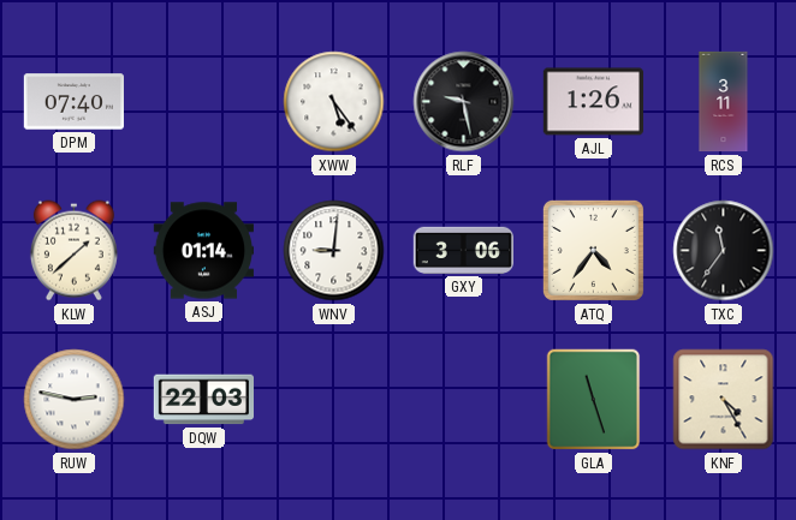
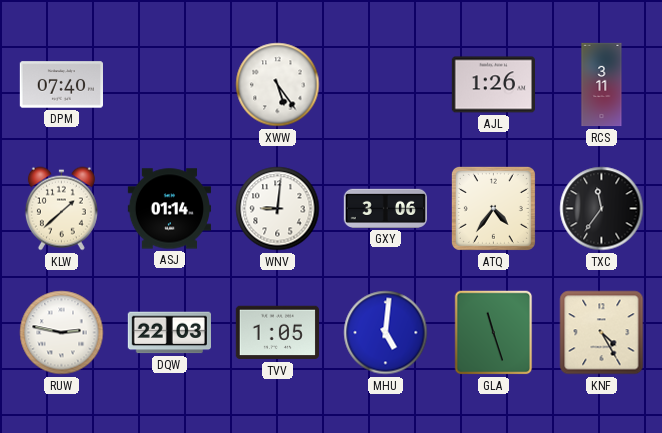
RLF: 9:28 -> none (464, 102)
TVV: none -> 1:05 (277, 333)
MHU: none -> 5:01 (386, 333)
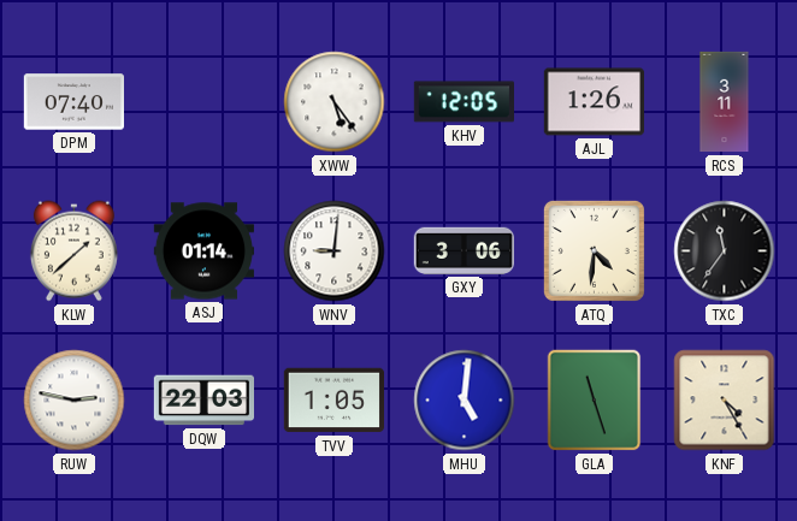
KHV: none -> 12:05 (464, 102)
ATQ: 4:36 -> 4:31 (594, 250)
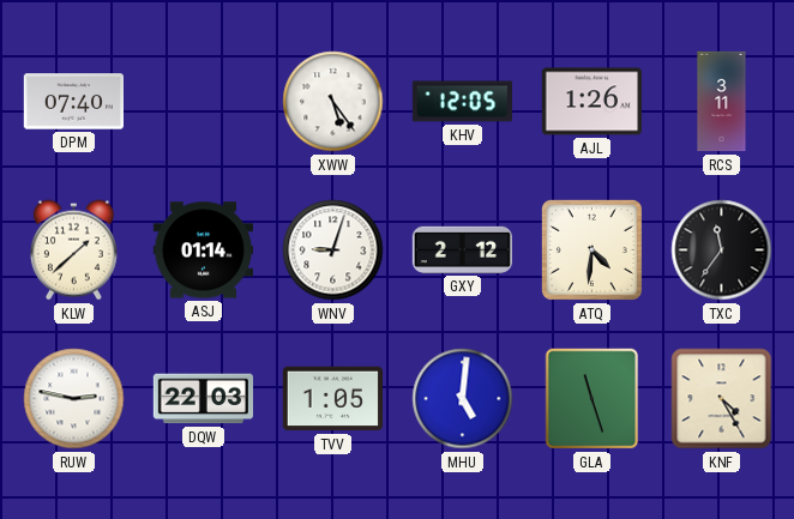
WNV: 9:01 -> 9:03 (333, 251)
GXY: 3:06 -> 2:12 (462, 249)
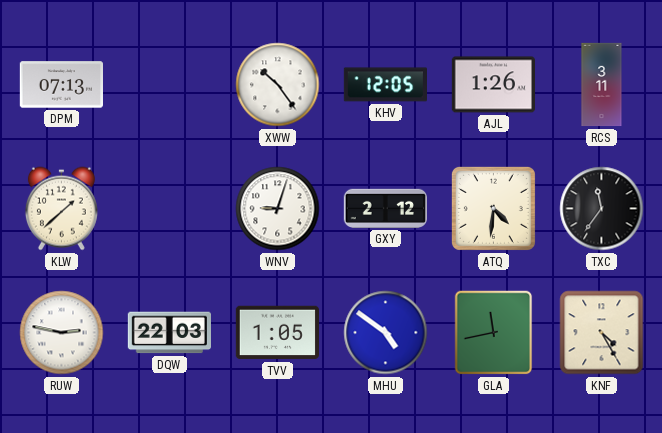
DPM: 07:40 -> 07:13 (61, 85)
XWW: 5:24 -> 10:24 (278, 85)
ASJ: 01:14 -> none (203, 251)
MHU: 5:01 -> 4:51 (386, 333)
GLA: 11:27 -> 11:43 (494, 333)
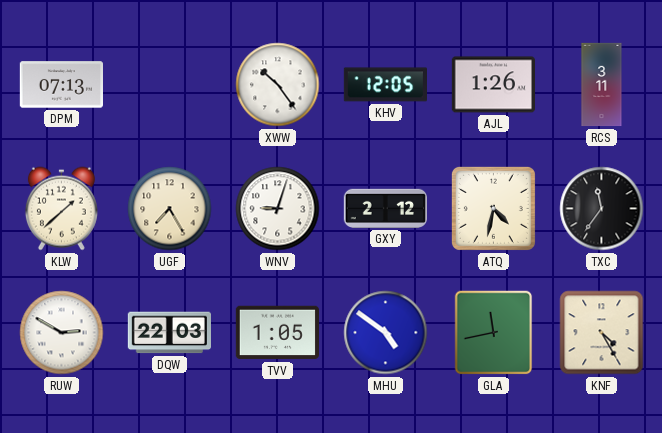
UGF: none -> 7:25 (170, 209)
ATQ: 4:31 -> 4:32 (493, 208)
RUW: 2:47 -> 2:50 (62, 333)
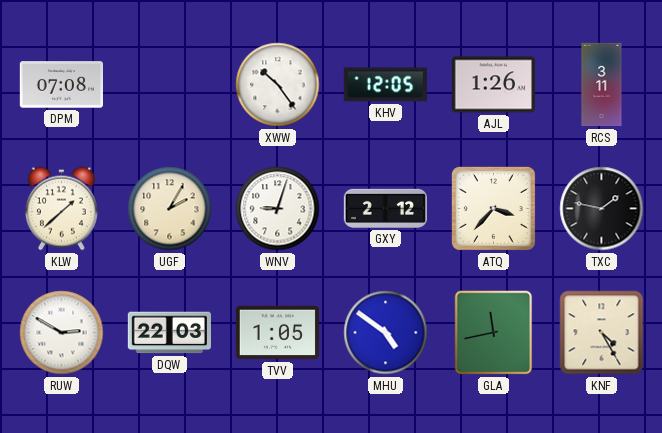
DPM: 07:13 -> 07:08 (61, 85)
UGF: 7:25 -> 2:05 (170, 209)
ATQ: 4:32 -> 3:37 (493, 208)
TXC: 11:36 -> 1:47 (602, 209)
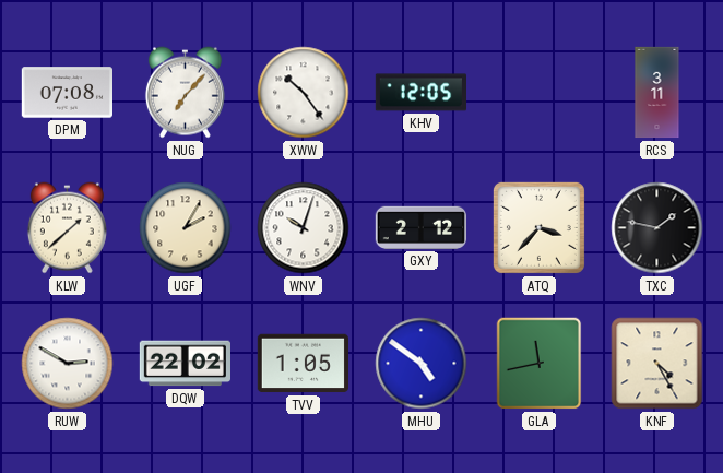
NUG: none -> 7:07 (185, 93)
AJL: 1:26 -> none (493, 85)
WNV: 9:03 -> 10:03 (304, 228)
DQW: 22:03 -> 22:02 (185, 364)
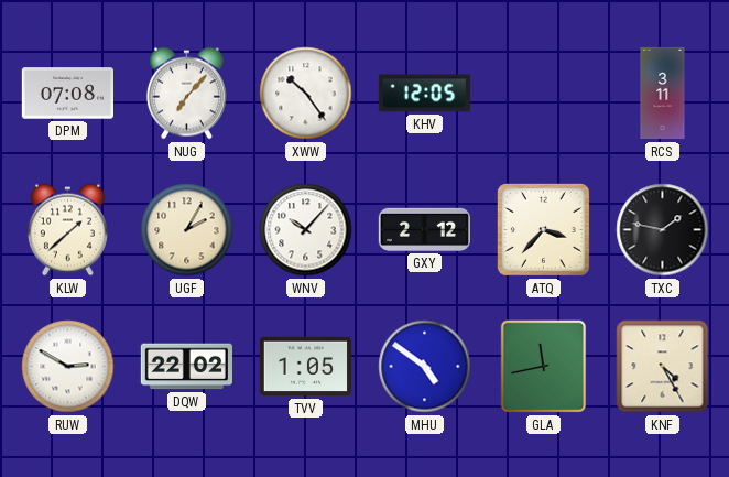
WNV: 10:03 -> 10:07 (306, 230)
